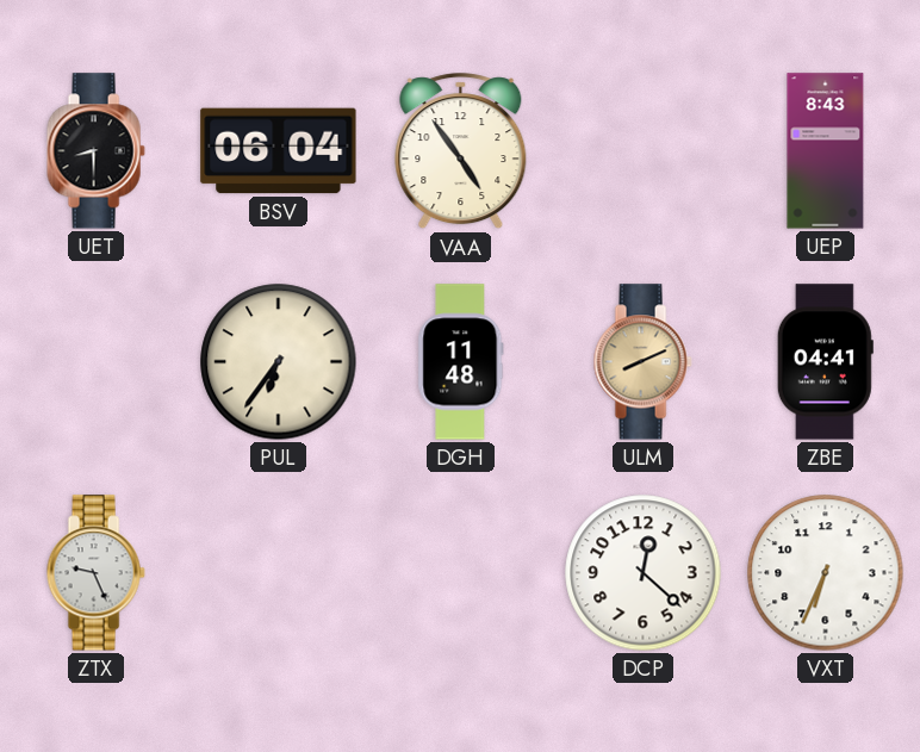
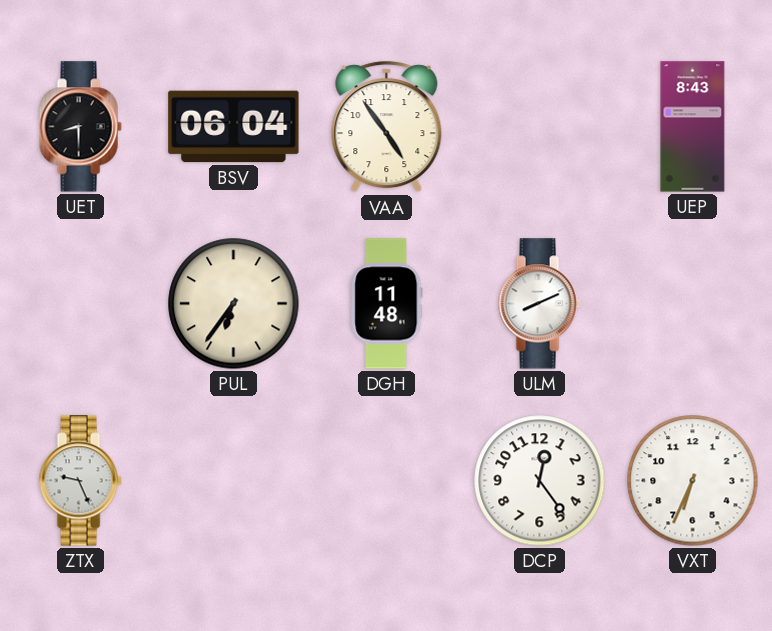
ULM dial: champagne -> white (539, 304)
ZBE: 04:41 -> none (825, 362)
DCP: 12:22 -> 12:24 (540, 481)
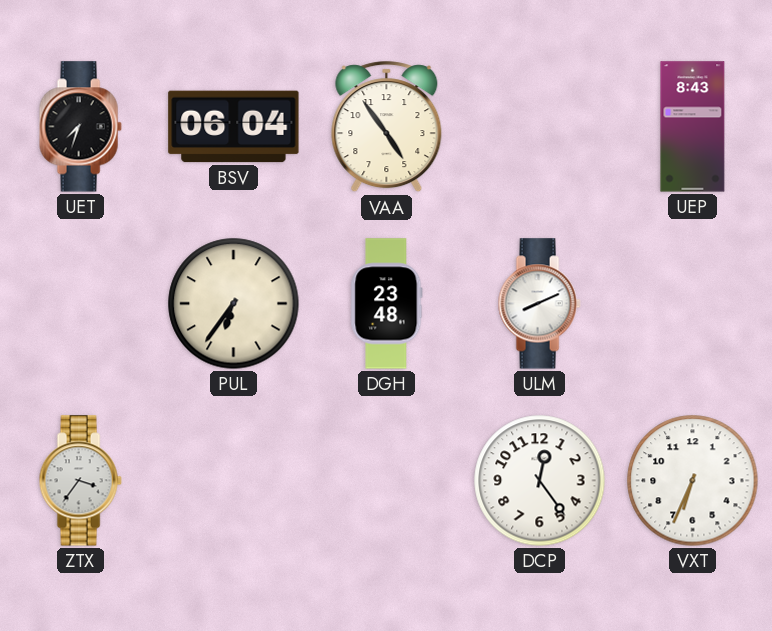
UET: 8:30 -> 7:33 (80, 127)
DGH: 11:48 -> 23:48 (387, 304)
ZTX: 9:26 -> 3:36 (80, 481)
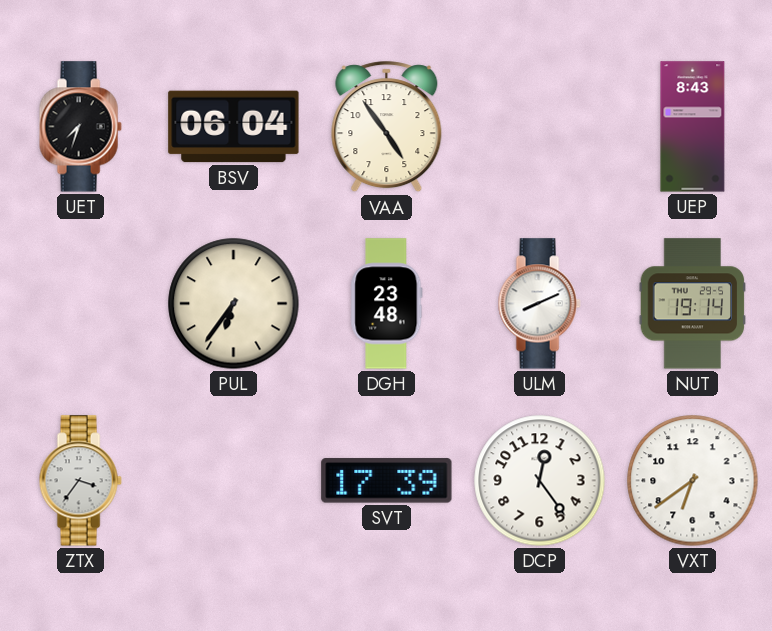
NUT: none -> 19:14 (693, 304)
SVT: none -> 17:39 (387, 481)
VXT: 6:34 -> 6:39 (693, 481)
